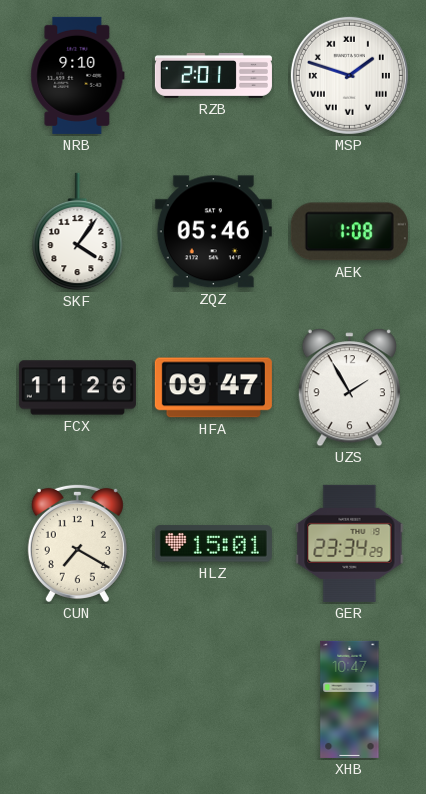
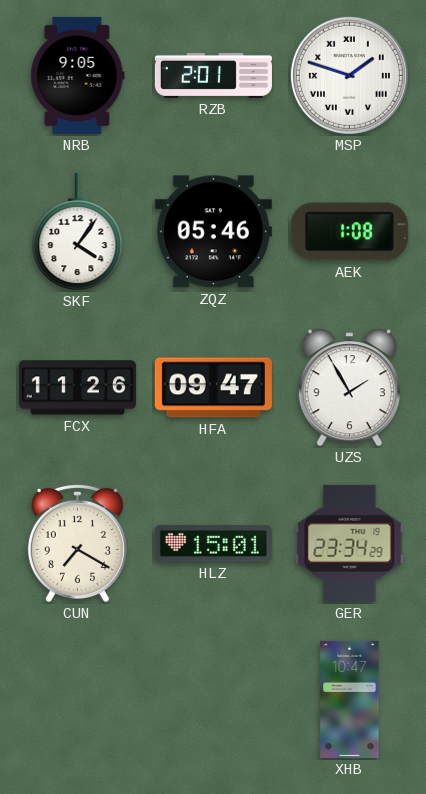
NRB: 9:10 -> 9:05 (78, 75)
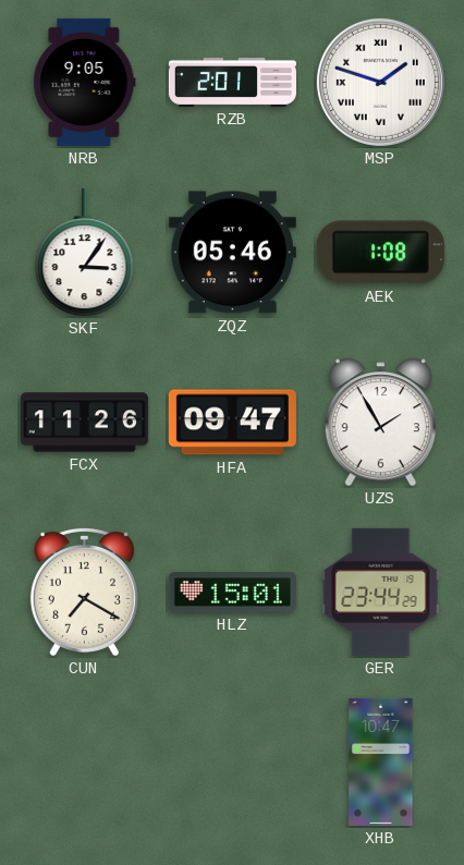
SKF: 4:06 -> 3:06 (85, 253)
GER: 23:34 -> 23:44 (381, 592)
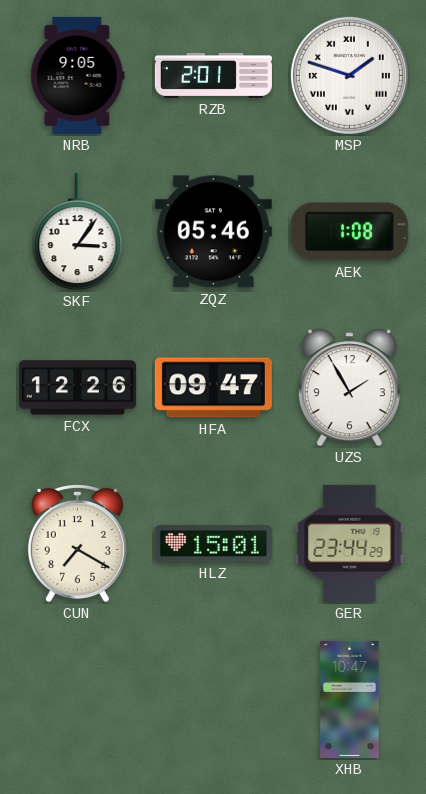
FCX: 11:26 -> 12:26 (77, 388)
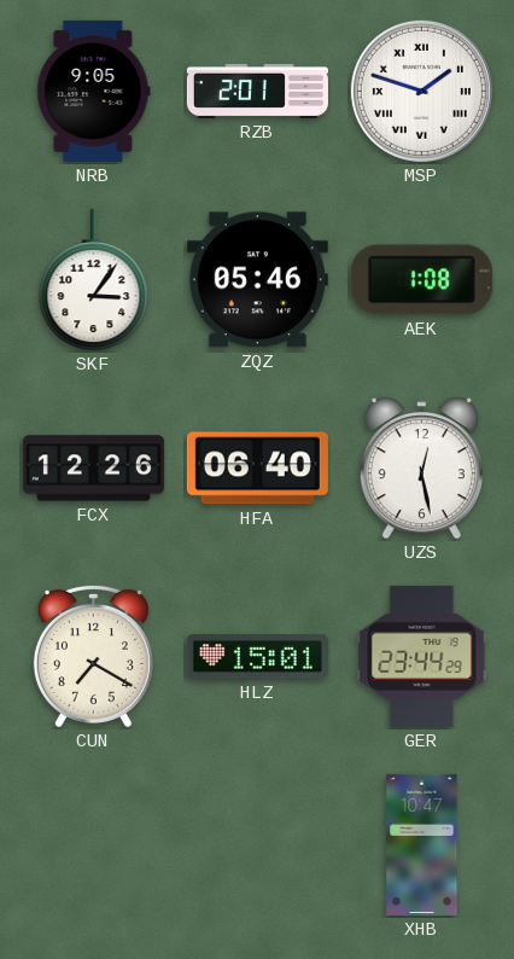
HFA: 09:47 -> 06:40 (257, 469)
UZS: 1:55 -> 12:28 (421, 469)
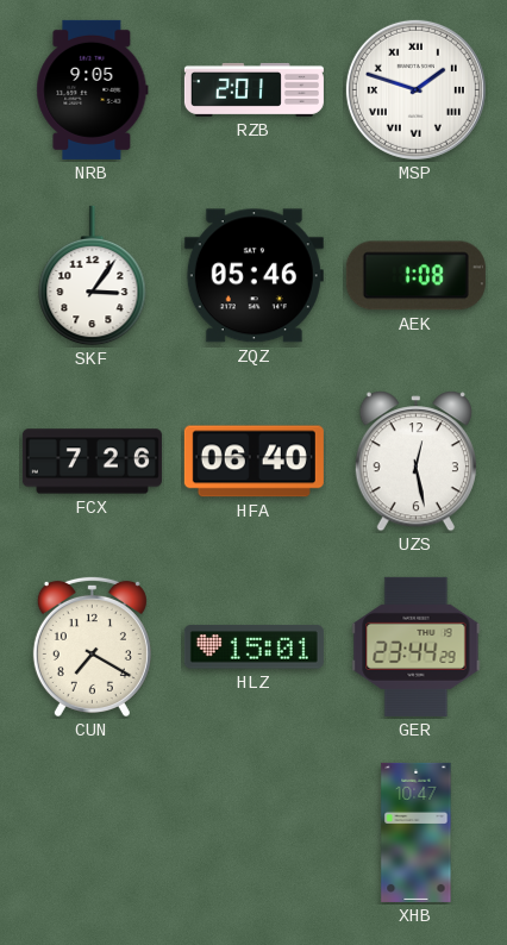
FCX: 12:26 -> 7:26 (92, 462)
